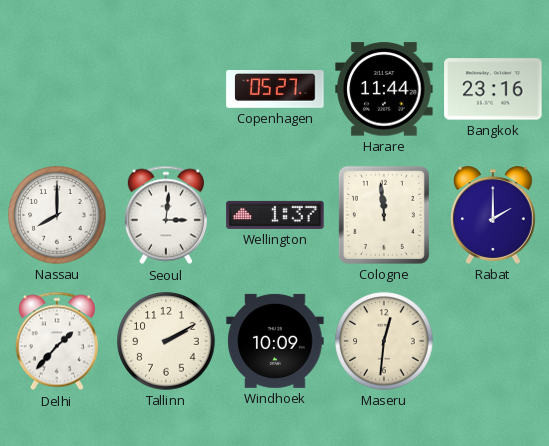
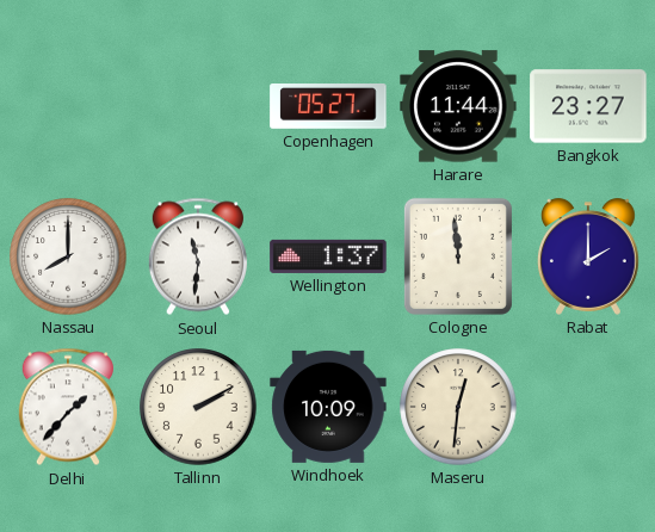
Bangkok: 23:16 -> 23:27 (588, 106)
Seoul: 3:01 -> 11:31 (198, 256)
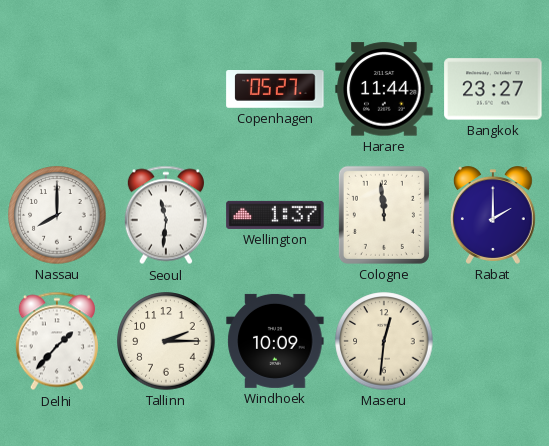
Tallinn: 2:10 -> 2:15 (166, 341)
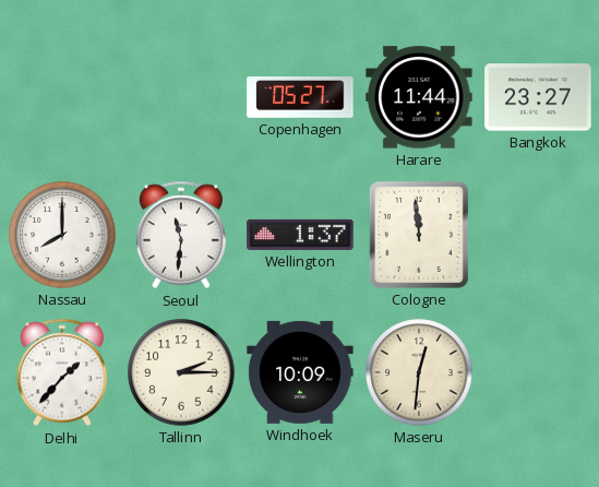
Rabat: 2:00 -> none (493, 215)
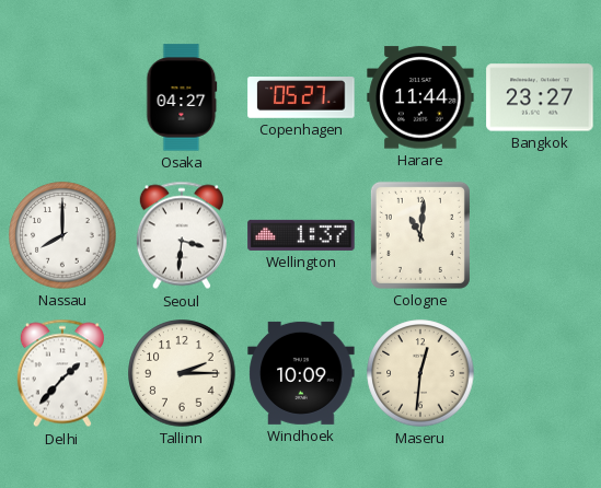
Osaka: none -> 04:27 (182, 97)
Seoul: 11:31 -> 3:31 (182, 235)
Cologne: 11:59 -> 11:01 (420, 235)
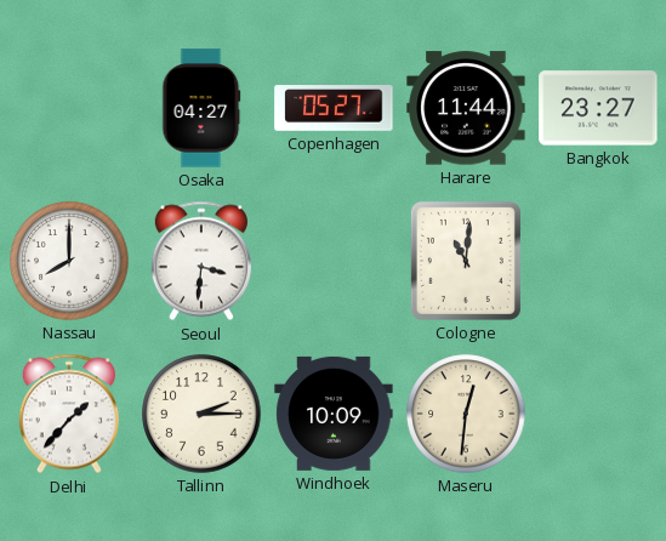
Wellington: 1:37 -> none (301, 235)
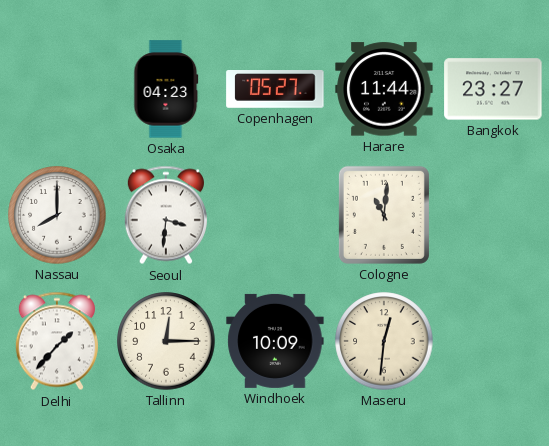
Osaka: 04:27 -> 04:23 (166, 89)
Tallinn: 2:15 -> 12:15 (166, 341)
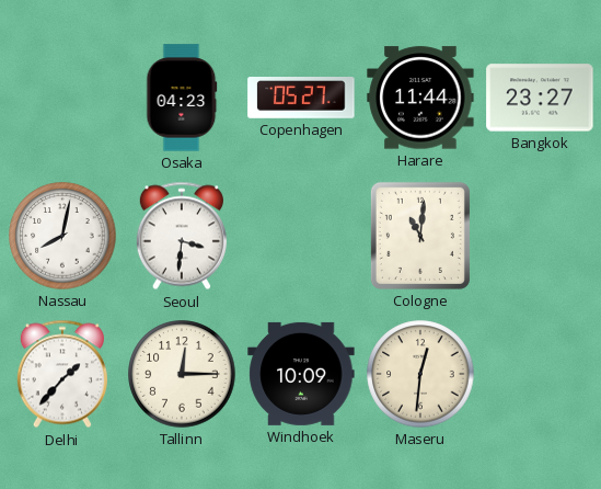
Nassau: 8:00 -> 8:02 (62, 236)
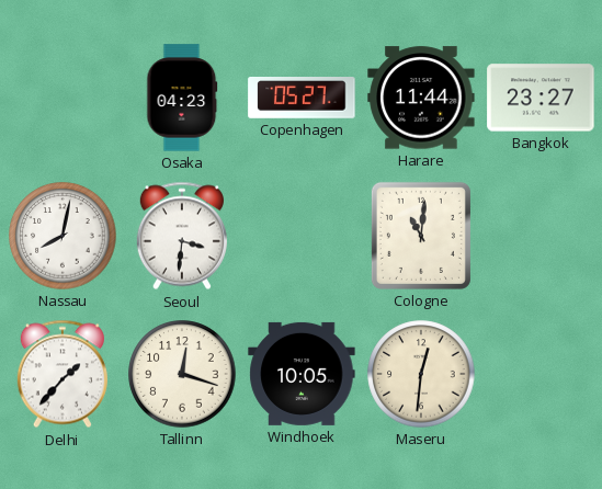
Tallinn: 12:15 -> 12:18 (182, 374)
Windhoek: 10:09 -> 10:05 (302, 374)
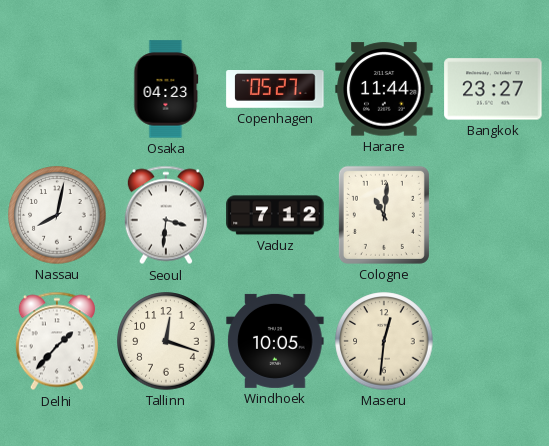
Vaduz: none -> 7:12 (275, 215)
